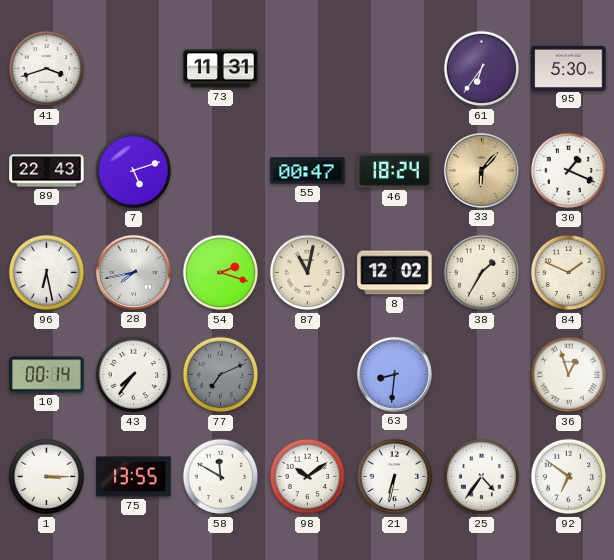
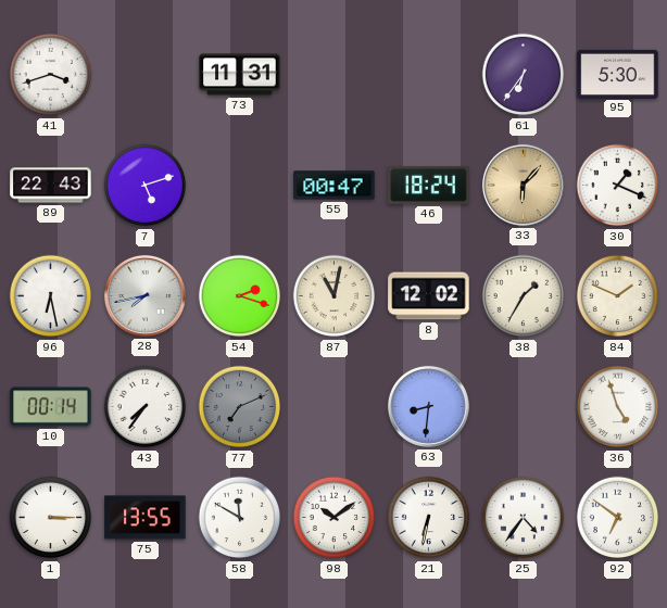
36: 12:57 -> 4:57 (618, 407)
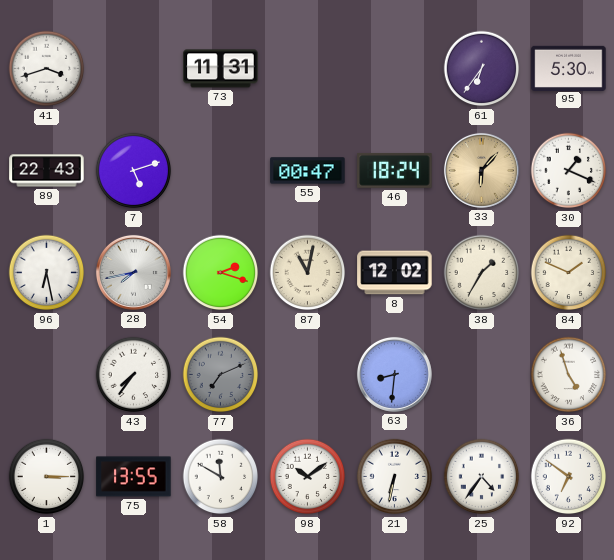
10: 00:14 -> none (51, 407)
